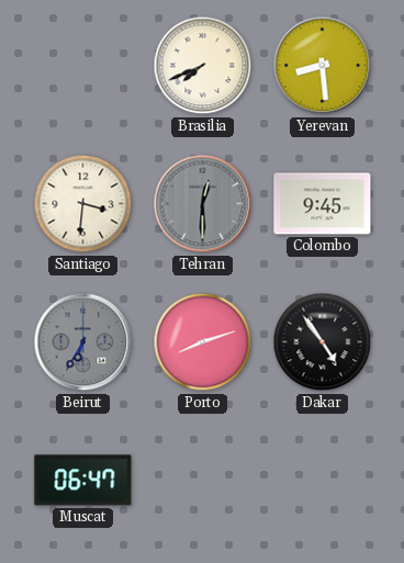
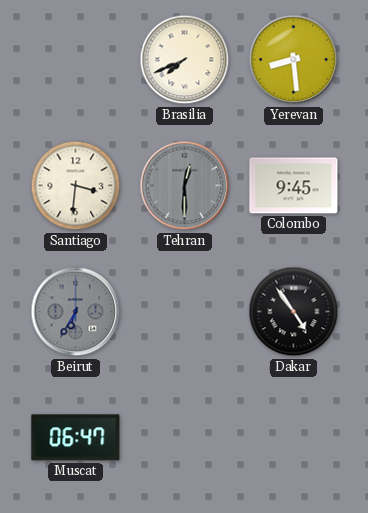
Porto: 8:12 -> none (203, 342)
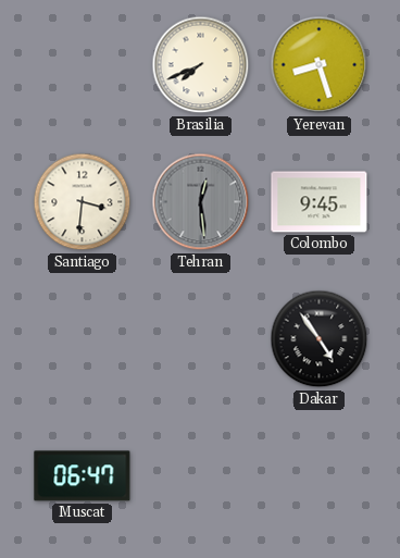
Yerevan: 8:29 -> 8:27 (320, 65)
Tehran: 12:30 -> 12:29 (201, 202)
Beirut: 6:35 -> none (76, 312)
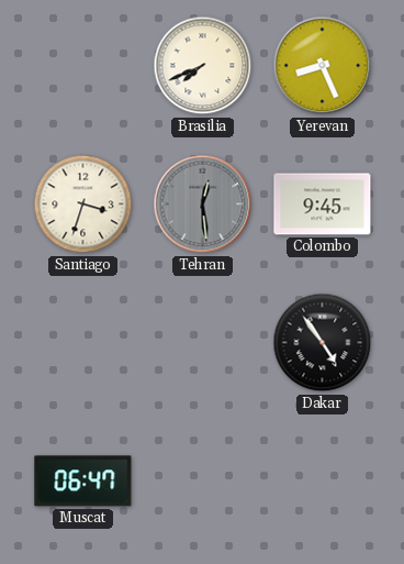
Yerevan: 8:27 -> 8:26 (323, 66)
Santiago: 3:31 -> 3:33 (83, 204)
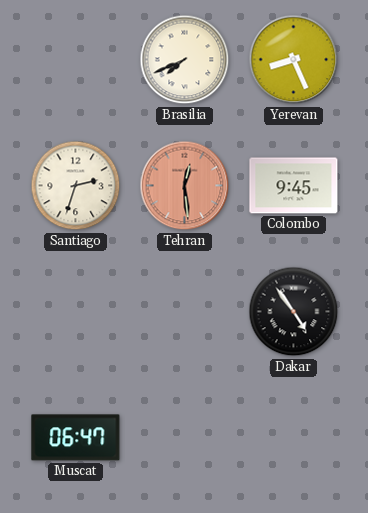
Santiago: 3:33 -> 2:33 (76, 186)
Tehran dial: grey -> salmon (185, 186)
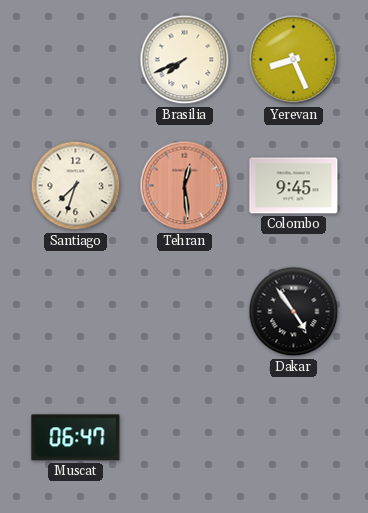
Santiago: 2:33 -> 7:33 (76, 186)
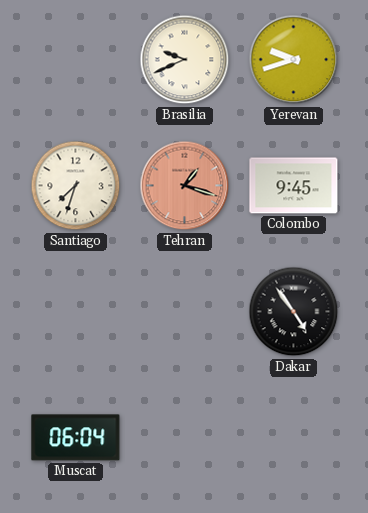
Brasilia: 7:41 -> 9:41 (185, 60)
Yerevan: 8:26 -> 9:42 (294, 60)
Tehran: 12:29 -> 1:18 (185, 186)
Muscat: 06:47 -> 06:04 (76, 438)
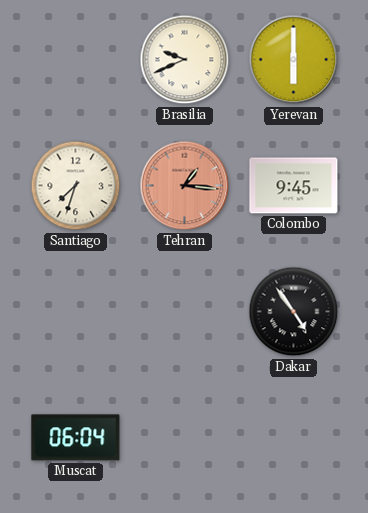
Yerevan: 9:42 -> 6:00 (294, 60)
Tehran: 1:18 -> 1:16 (185, 186)
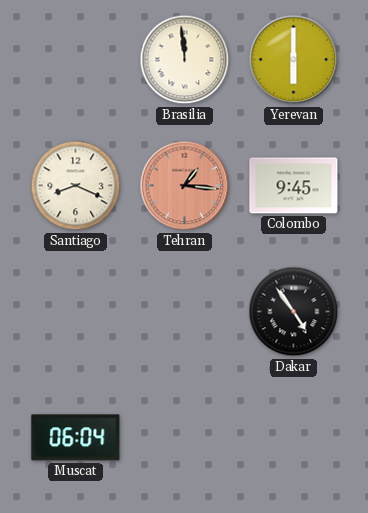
Brasilia: 9:41 -> 11:59 (185, 60)
Santiago: 7:33 -> 8:19 (76, 186)
